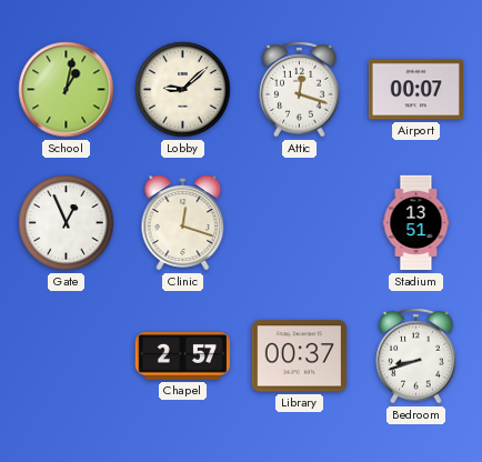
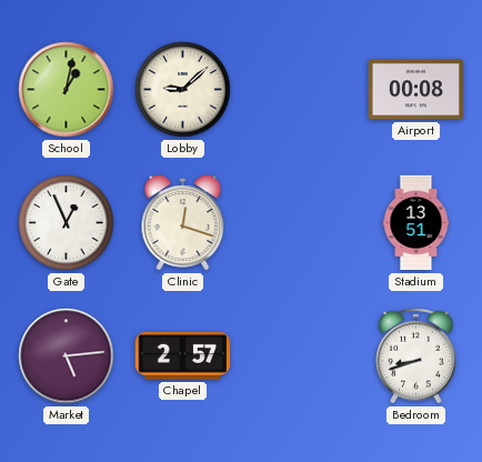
Attic: 12:18 -> none (300, 89)
Airport: 00:07 -> 00:08 (415, 90)
Market: none -> 5:14 (67, 356)
Library: 00:37 -> none (299, 356)
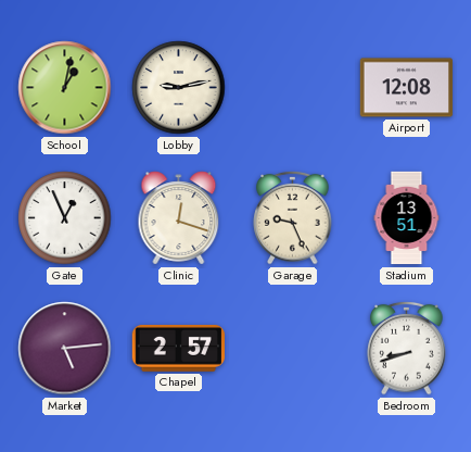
Lobby: 9:08 -> 9:13 (179, 88)
Airport: 00:08 -> 12:08 (406, 88)
Garage: none -> 9:26 (293, 217)
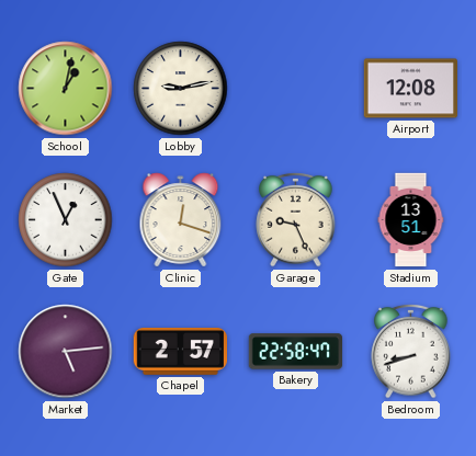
Bakery: none -> 22:58 (296, 352)
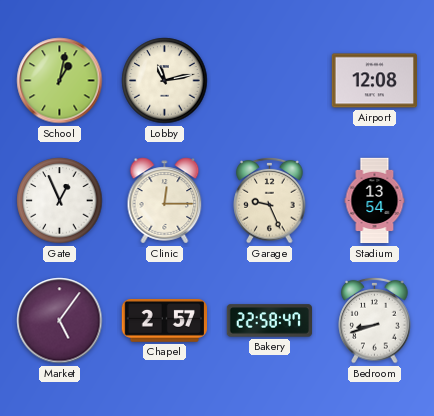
Lobby: 9:13 -> 11:13 (165, 81)
Clinic: 12:18 -> 12:15 (165, 201)
Stadium: 13:51 -> 13:54 (375, 201)
Market: 5:14 -> 5:06 (60, 321)
